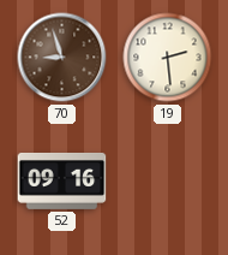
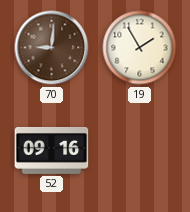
70: 8:57 -> 9:01 (52, 48)
19: 2:29 -> 1:55 (140, 48)
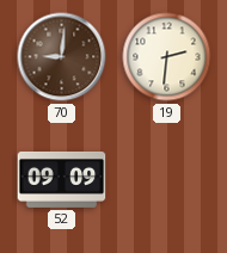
19: 1:55 -> 2:31 (167, 57)
52: 09:16 -> 09:09 (62, 179)
